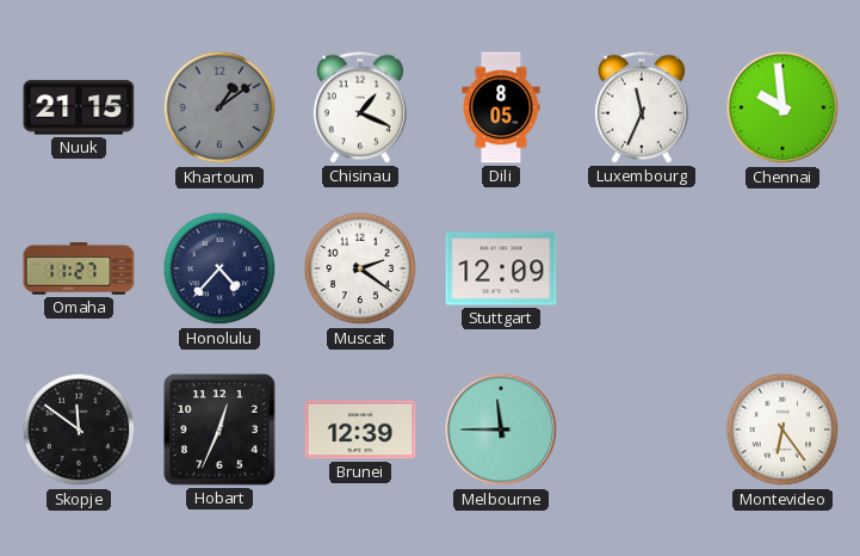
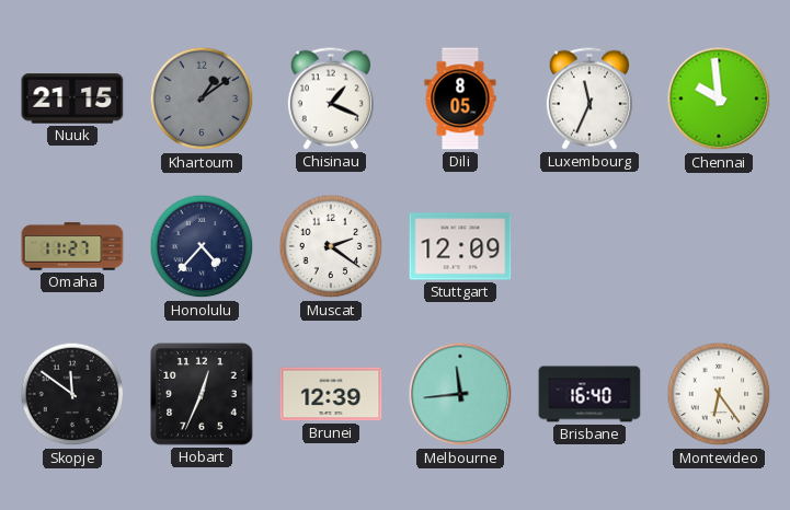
Melbourne: 11:45 -> 11:44 (460, 394)
Brisbane: none -> 16:40 (589, 394)
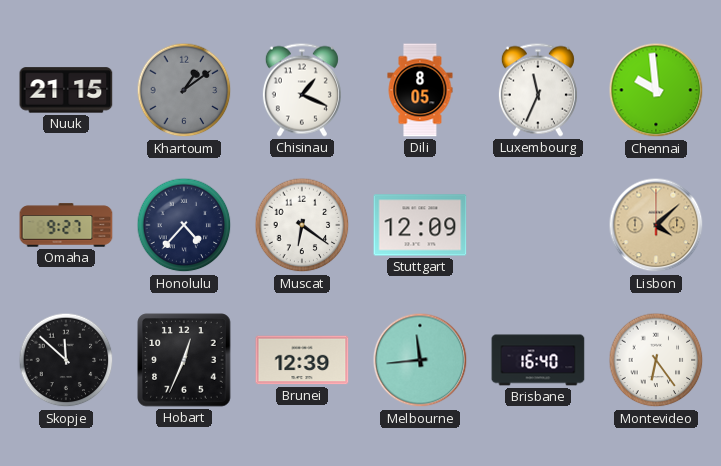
Omaha: 11:27 -> 9:27 (66, 225)
Muscat: 2:21 -> 6:21 (302, 225)
Lisbon: none -> 4:08 (656, 225)
Skopje: 11:51 -> 11:52 (66, 360)
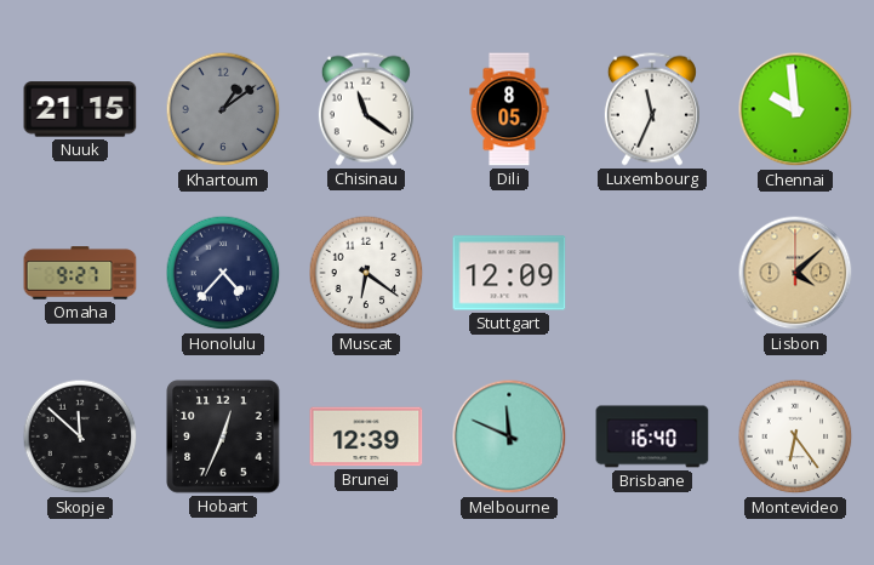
Chisinau: 1:19 -> 11:21 (366, 109)
Melbourne: 11:44 -> 11:49 (509, 436)
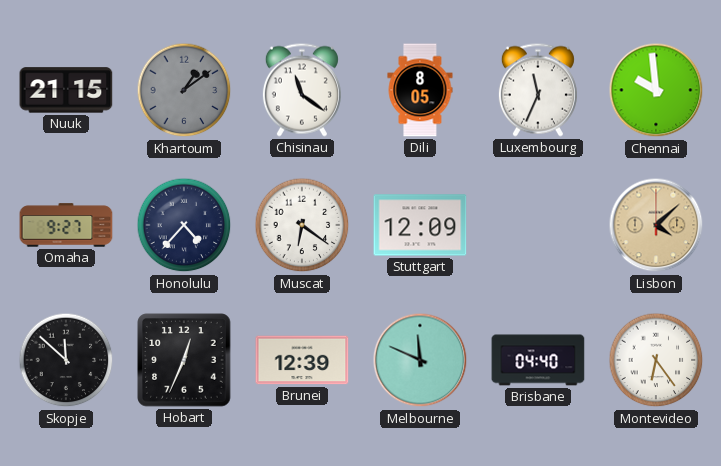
Brisbane: 16:40 -> 04:40 (538, 360)
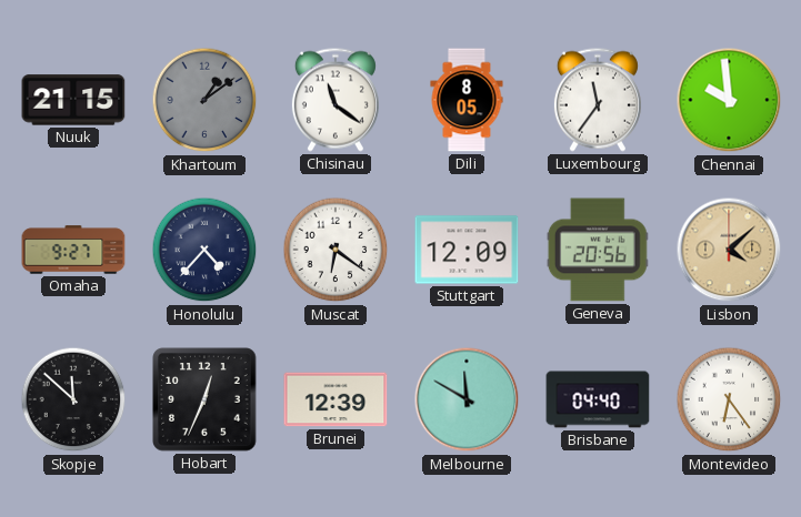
Luxembourg: 11:34 -> 11:36 (598, 100)
Geneva: none -> 20:56 (598, 250)
Melbourne: 11:49 -> 11:50 (467, 399)
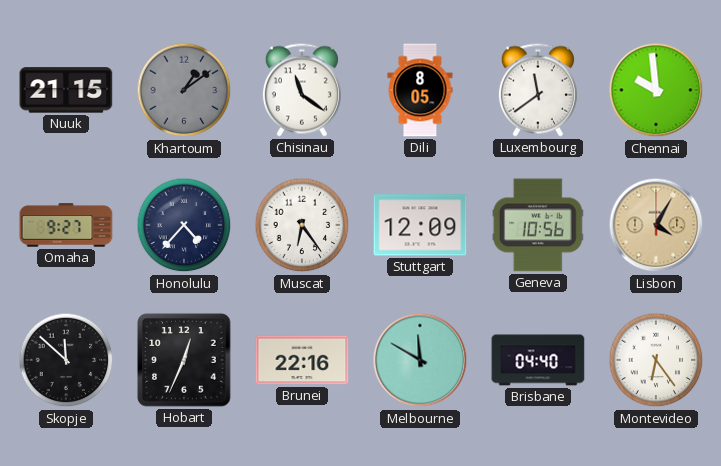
Luxembourg: 11:36 -> 11:39 (538, 90)
Muscat: 6:21 -> 6:24 (302, 225)
Geneva: 20:56 -> 10:56 (538, 225)
Lisbon: 4:08 -> 4:05 (656, 225)
Brunei: 12:39 -> 22:16 (302, 360)
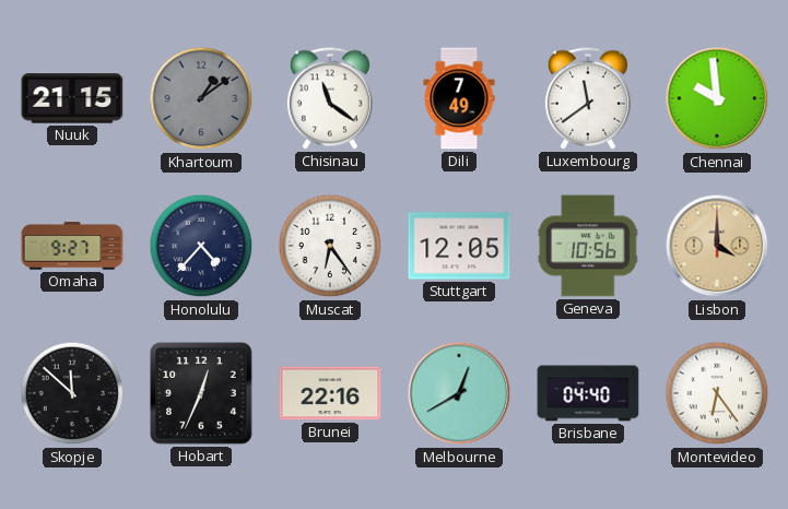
Dili: 8:05 -> 7:49 (459, 98)
Stuttgart: 12:09 -> 12:05 (459, 246)
Lisbon: 4:05 -> 4:00 (717, 246)
Melbourne: 11:50 -> 12:40 (459, 393)
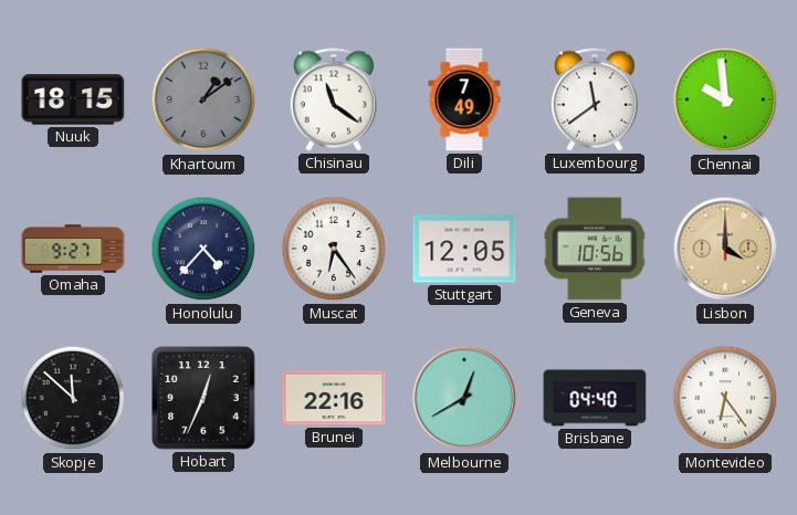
Nuuk: 21:15 -> 18:15 (73, 99)
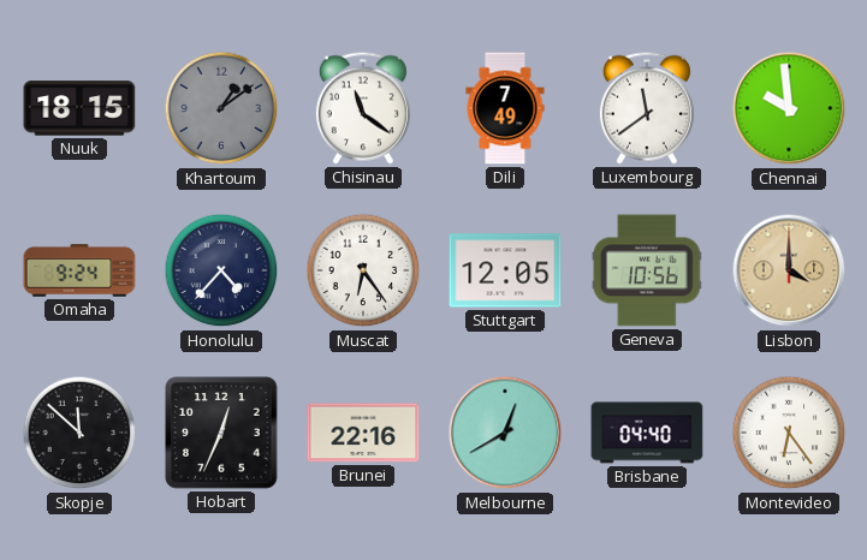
Omaha: 9:27 -> 9:24 (79, 270)
